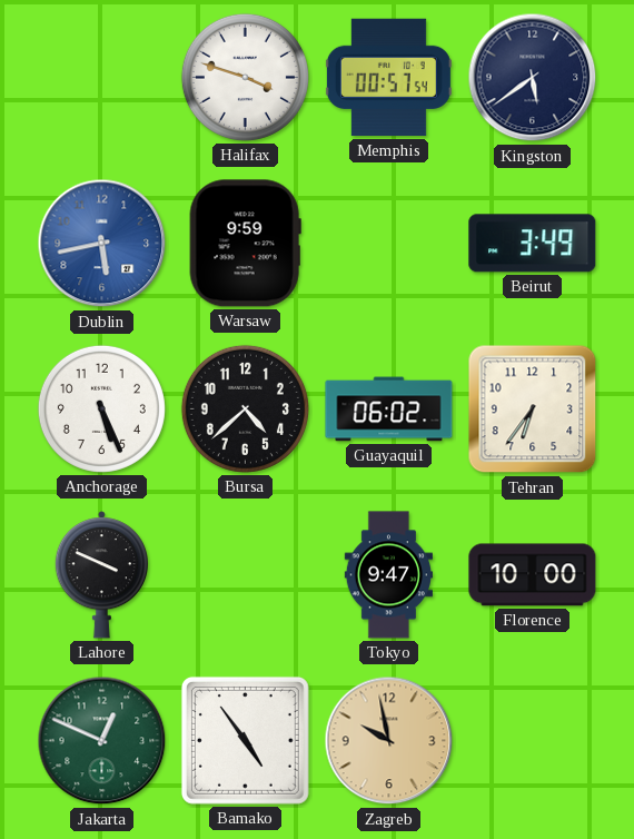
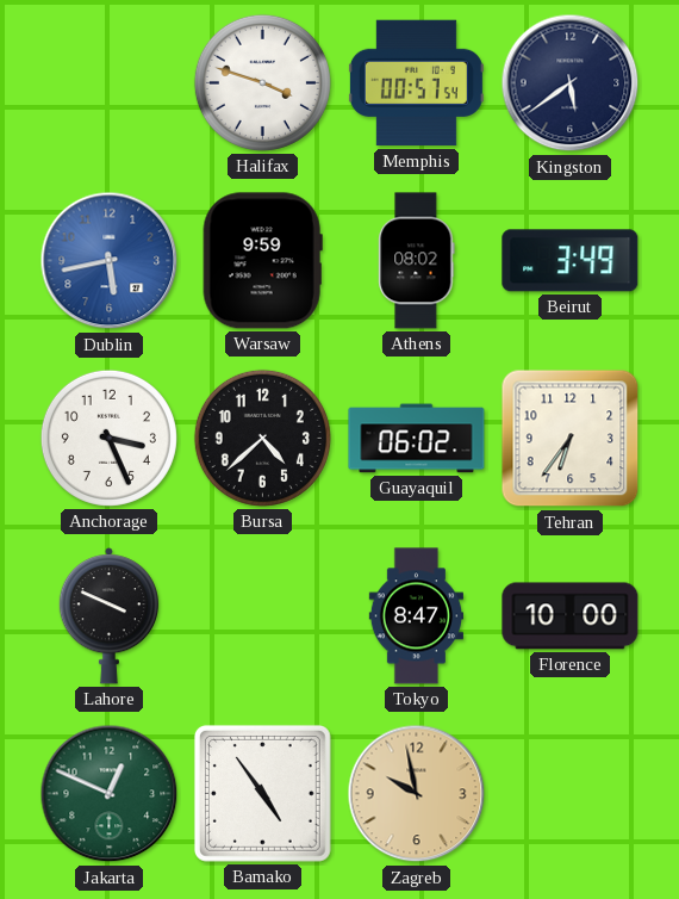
Athens: none -> 08:02 (417, 261)
Anchorage: 5:26 -> 3:26 (108, 438)
Tokyo: 9:47 -> 8:47 (416, 616)
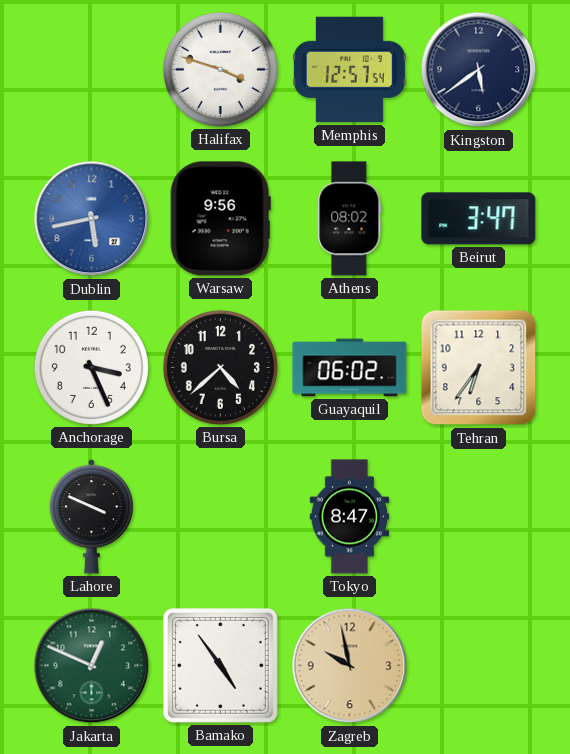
Memphis: 00:57 -> 12:57 (349, 70)
Warsaw: 9:59 -> 9:56 (220, 219)
Beirut: 3:49 -> 3:47 (479, 219)
Florence: 10:00 -> none (571, 616)
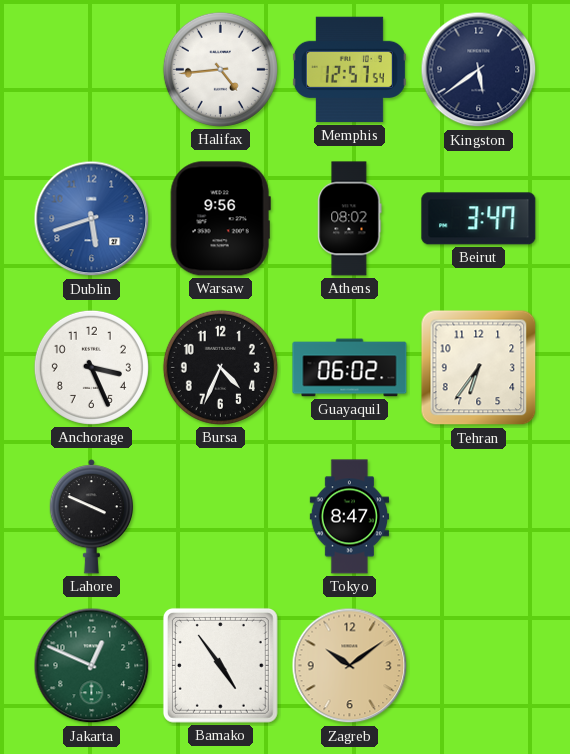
Halifax: 3:48 -> 4:44 (220, 69)
Dublin: 5:43 -> 5:42 (92, 219)
Bursa: 4:38 -> 4:34 (220, 367)
Zagreb: 9:58 -> 10:09 (350, 666)
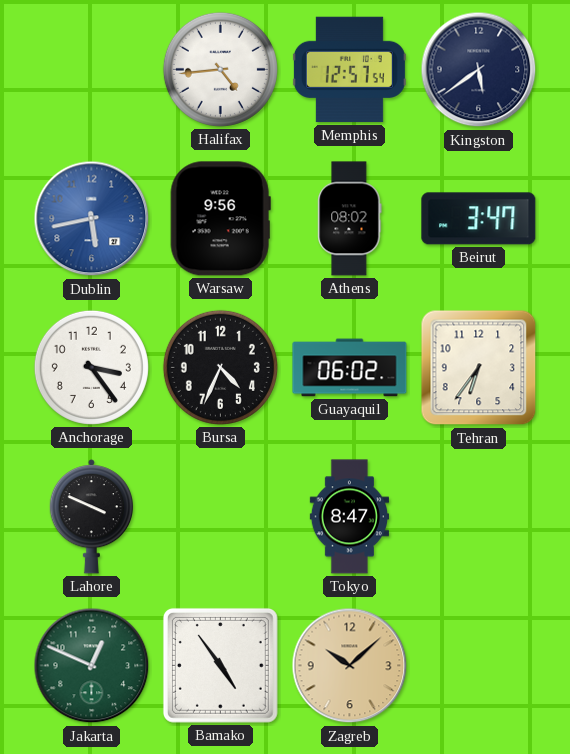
Dublin: 5:42 -> 5:43 (92, 219)
Anchorage: 3:26 -> 3:24 (91, 367)
Zagreb: 10:09 -> 10:08 (350, 666)
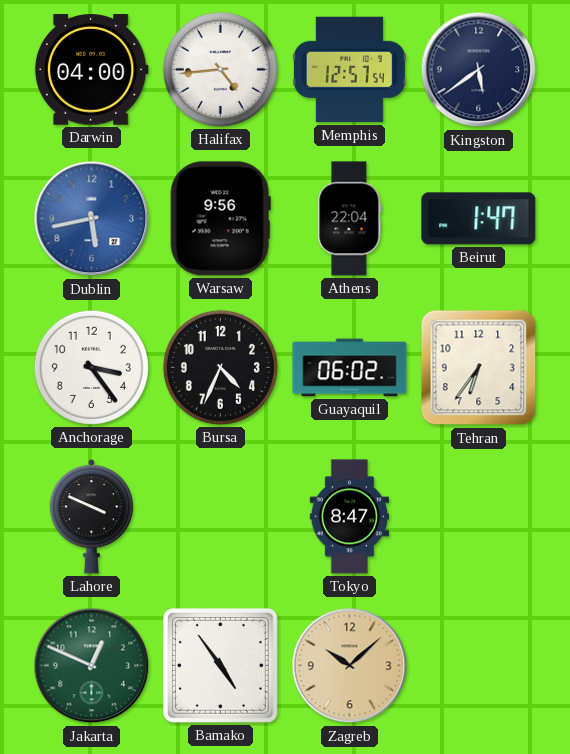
Darwin: none -> 04:00 (91, 70)
Athens: 08:02 -> 22:04 (350, 219)
Beirut: 3:47 -> 1:47 (479, 219)
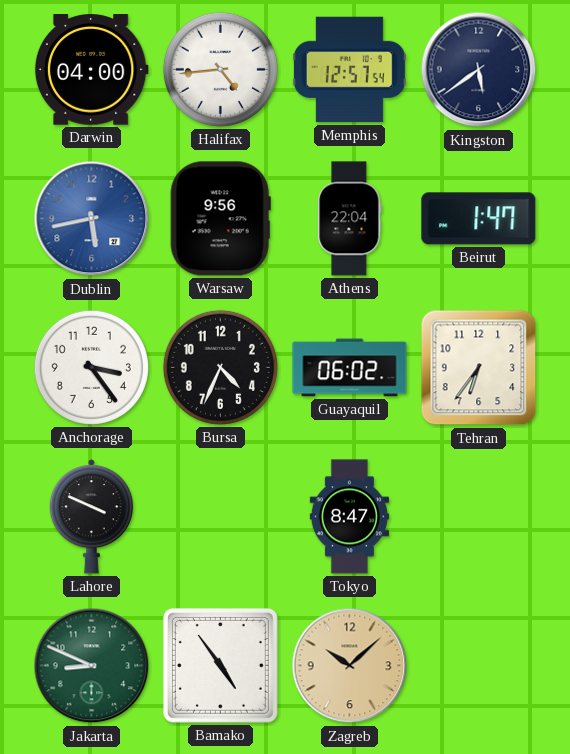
Jakarta: 12:49 -> 8:49 (92, 666)
